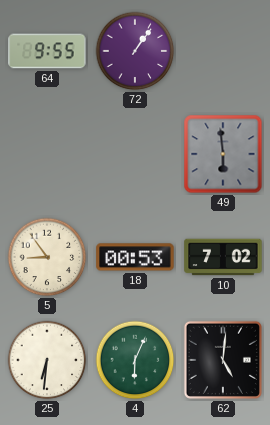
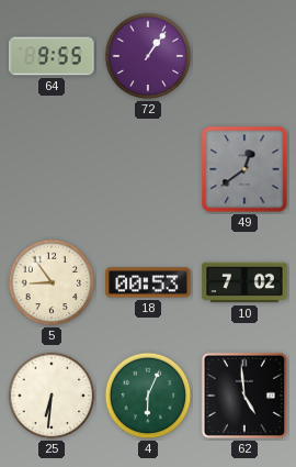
49: 5:59 -> 12:39 (244, 169)
62: 5:01 -> 4:59 (244, 396)
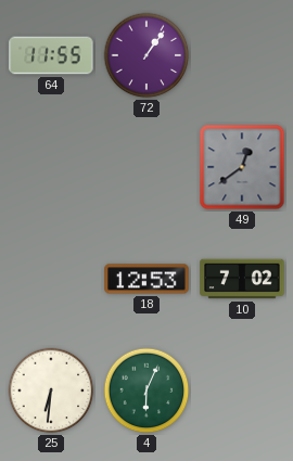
64: 9:55 -> 11:55 (51, 55)
5: 8:54 -> none (52, 282)
18: 00:53 -> 12:53 (146, 279)
62: 4:59 -> none (244, 396)
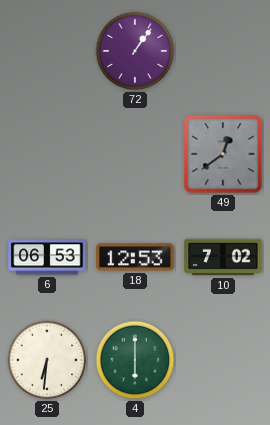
64: 11:55 -> none (51, 55)
6: none -> 06:53 (47, 257)
4: 6:04 -> 6:00 (135, 360)
